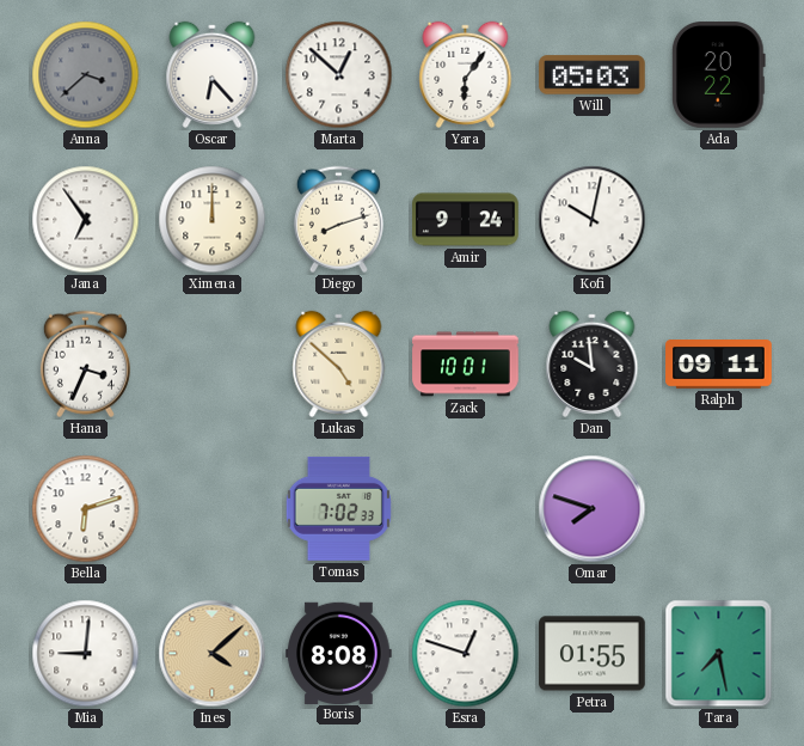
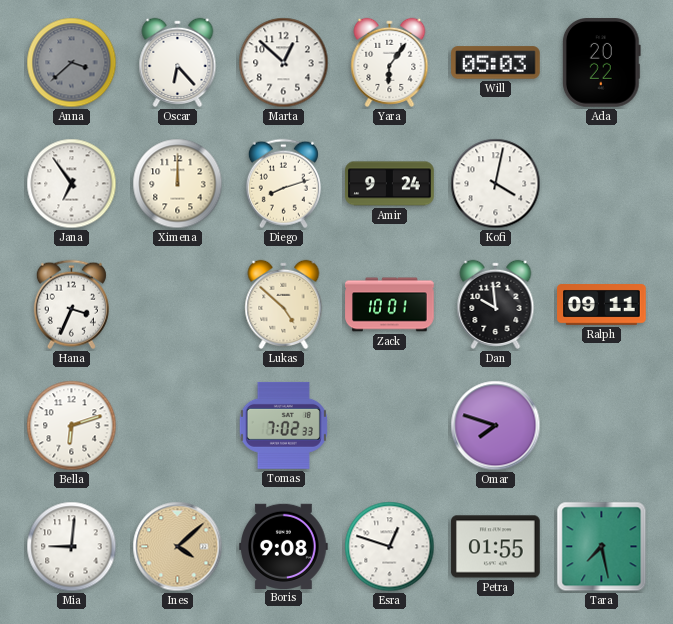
Kofi: 10:02 -> 4:02 (496, 184)
Boris: 8:08 -> 9:08 (284, 546)
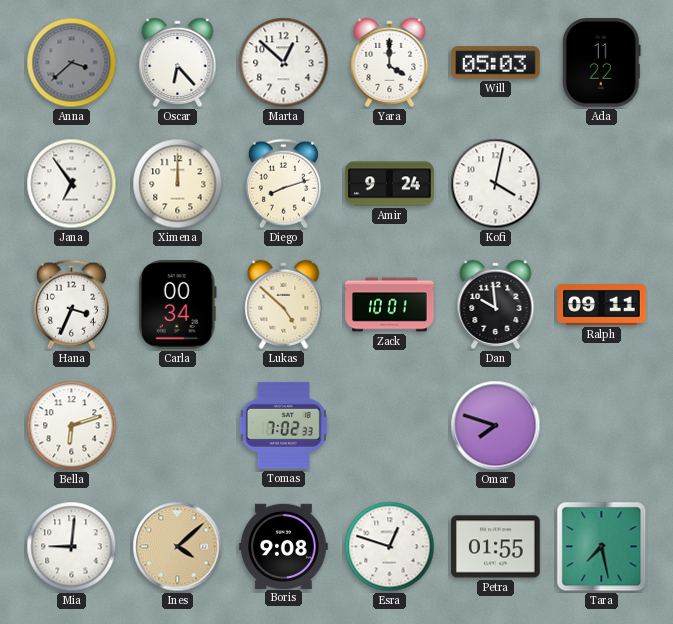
Yara: 6:06 -> 4:00 (390, 62)
Ada: 20:22 -> 11:22 (601, 63)
Carla: none -> 00:34 (177, 305)
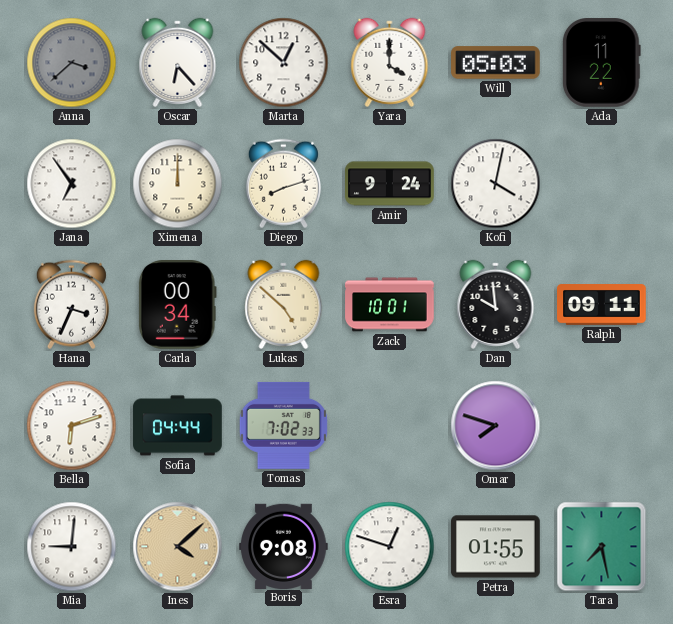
Sofia: none -> 04:44 (178, 426)
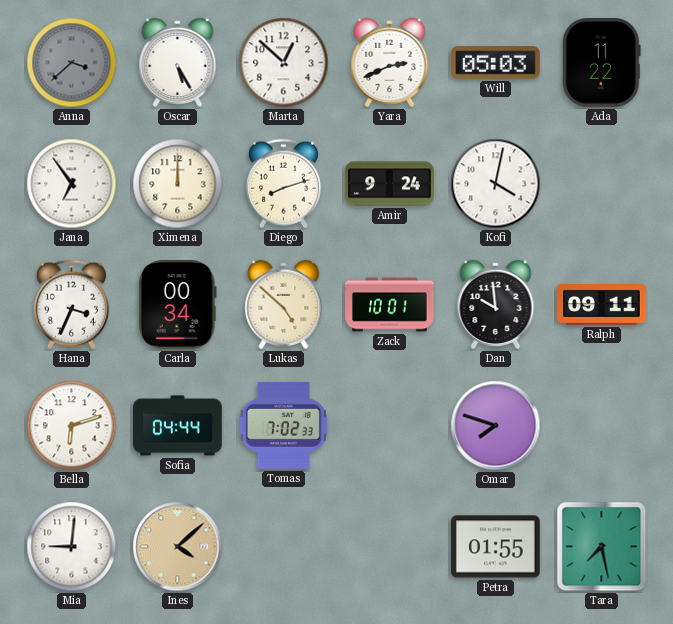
Oscar: 6:23 -> 5:25 (178, 62)
Yara: 4:00 -> 2:41 (390, 62)
Boris: 9:08 -> none (284, 546)
Esra: 12:48 -> none (390, 547)
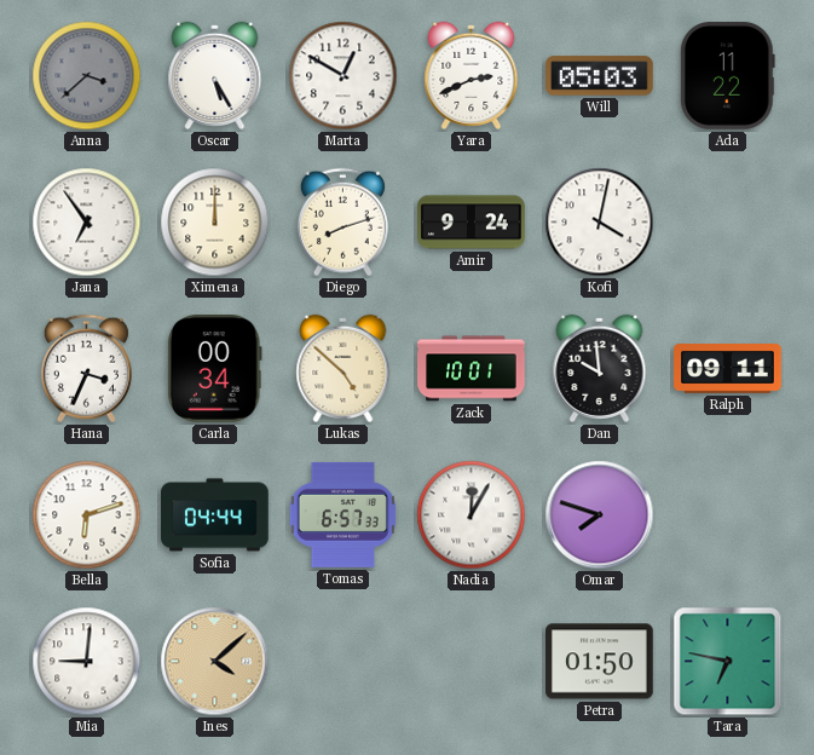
Marta: 12:52 -> 12:50 (344, 76)
Tomas: 7:02 -> 6:57 (342, 514)
Nadia: none -> 12:05 (472, 515)
Petra: 01:55 -> 01:50 (600, 662)
Tara: 7:28 -> 6:47 (728, 662)
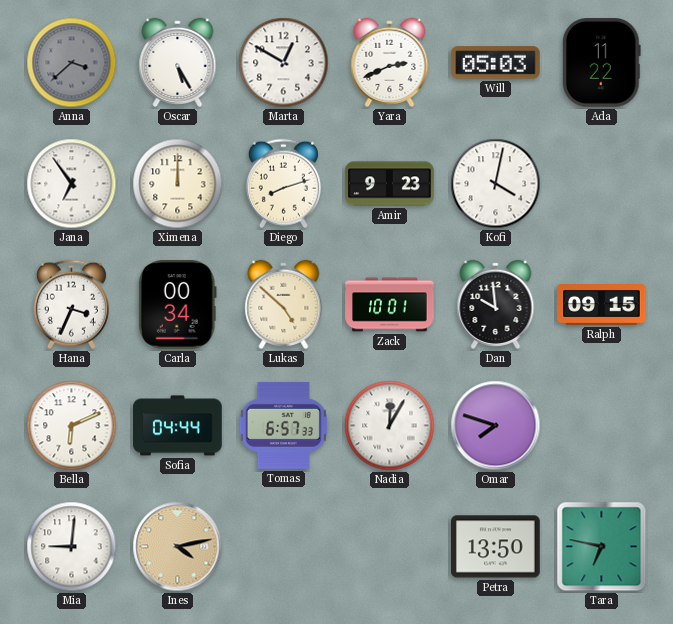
Amir: 9:24 -> 9:23 (390, 184)
Ralph: 09:11 -> 09:15 (602, 305)
Bella: 6:12 -> 6:11 (72, 426)
Ines: 4:08 -> 4:13 (178, 547)
Petra: 01:50 -> 13:50 (496, 547)
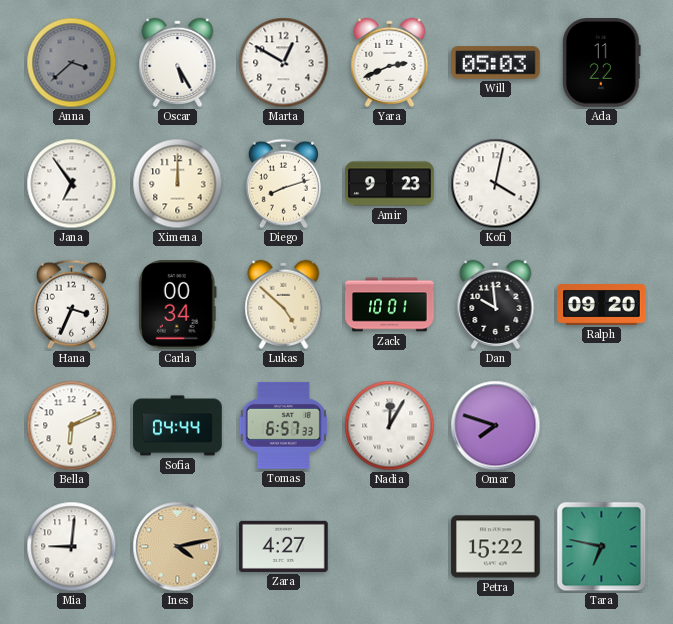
Ralph: 09:15 -> 09:20 (602, 305)
Zara: none -> 4:27 (284, 546)
Petra: 13:50 -> 15:22 (496, 547)
